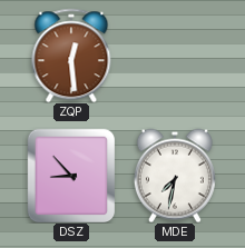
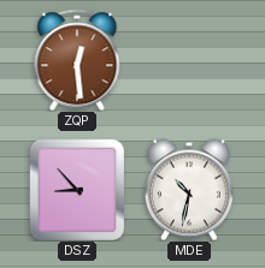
MDE: 7:32 -> 10:32 (189, 190)
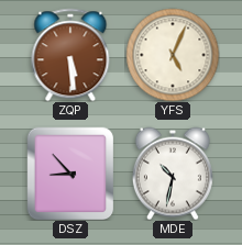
ZQP: 12:29 -> 5:29 (70, 55)
YFS: none -> 5:04 (173, 55)
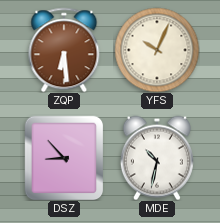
ZQP: 5:29 -> 6:29 (64, 50)
YFS: 5:04 -> 10:04 (157, 50)
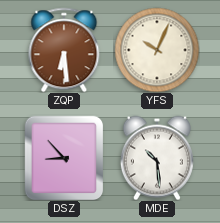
MDE: 10:32 -> 10:29 (157, 158)
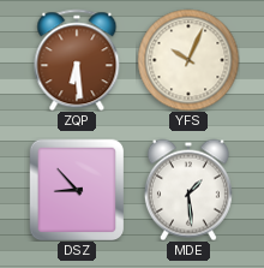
MDE: 10:29 -> 1:29 (188, 190)
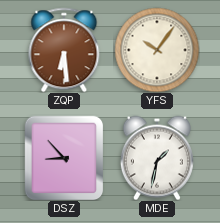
YFS: 10:04 -> 10:06 (157, 50)
MDE: 1:29 -> 1:32 (157, 158)
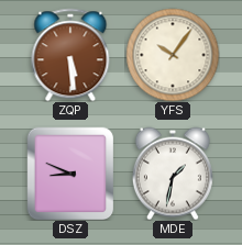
ZQP: 6:29 -> 5:29 (70, 55)
DSZ: 8:53 -> 8:49 (70, 174)
